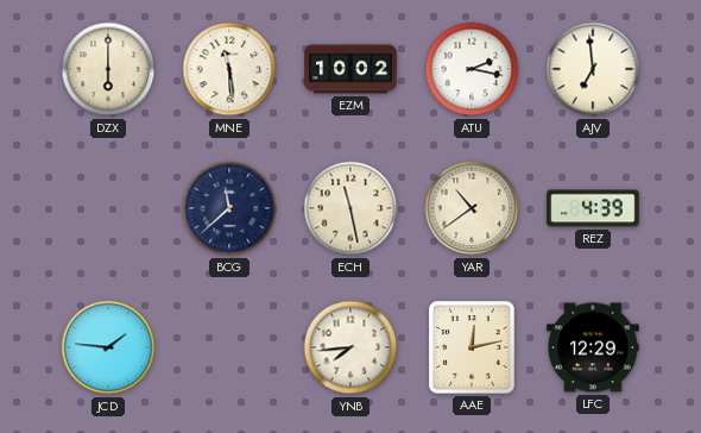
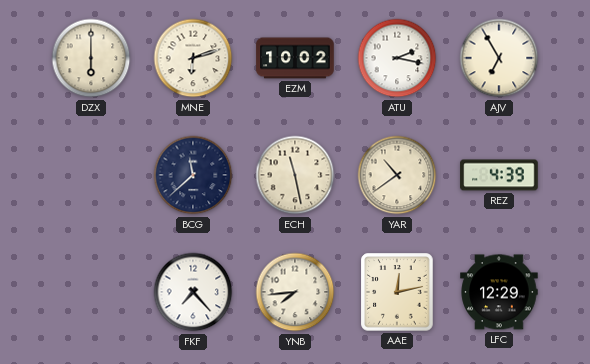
MNE: 11:29 -> 6:12 (193, 58)
AJV: 6:59 -> 6:55 (499, 58)
JCD: 1:46 -> none (108, 347)
FKF: none -> 7:23 (193, 292)
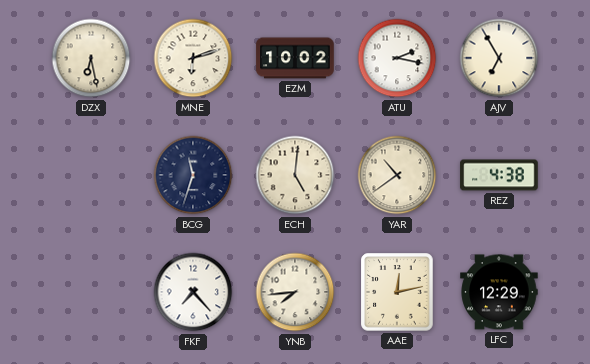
DZX: 6:00 -> 6:28 (91, 58)
BCG: 11:38 -> 11:33 (193, 175)
ECH: 11:28 -> 5:01 (295, 175)
REZ: 4:39 -> 4:38 (499, 175)
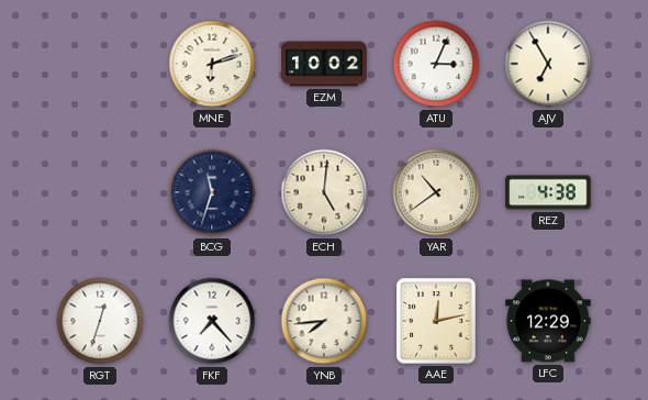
DZX: 6:28 -> none (91, 58)
ATU: 2:17 -> 3:04 (436, 64)
RGT: none -> 12:33 (100, 321)
